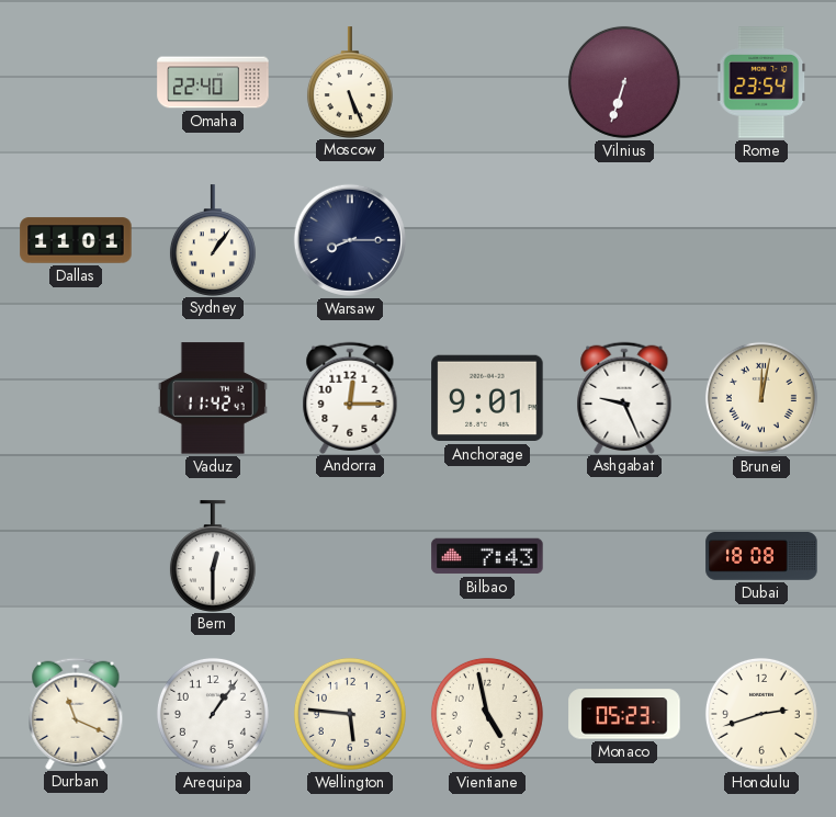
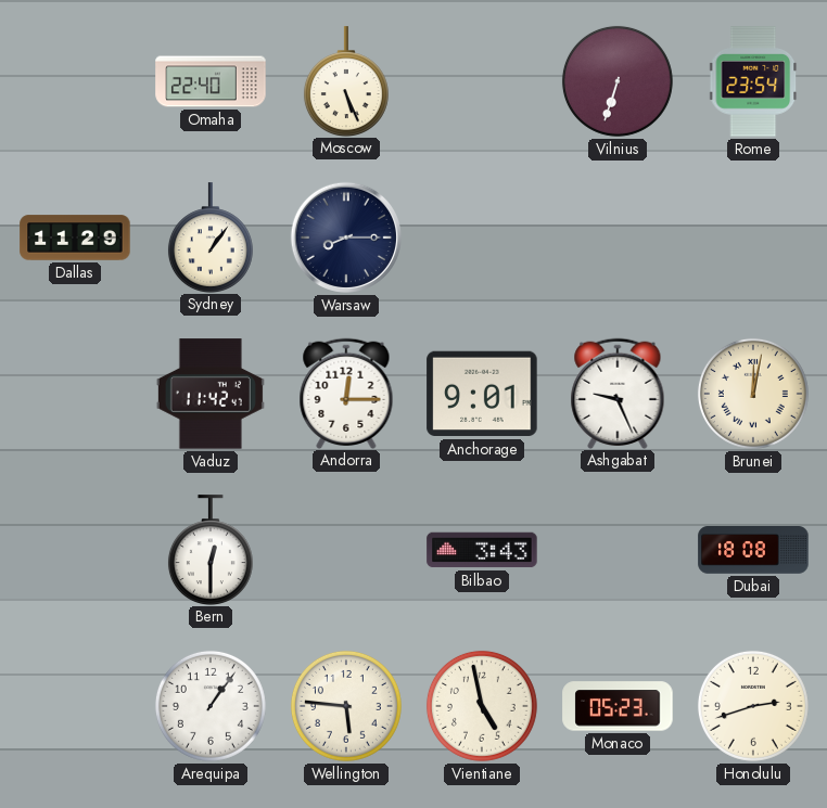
Dallas: 11:01 -> 11:29 (75, 238)
Bilbao: 7:43 -> 3:43 (482, 550)
Durban: 11:19 -> none (76, 713)
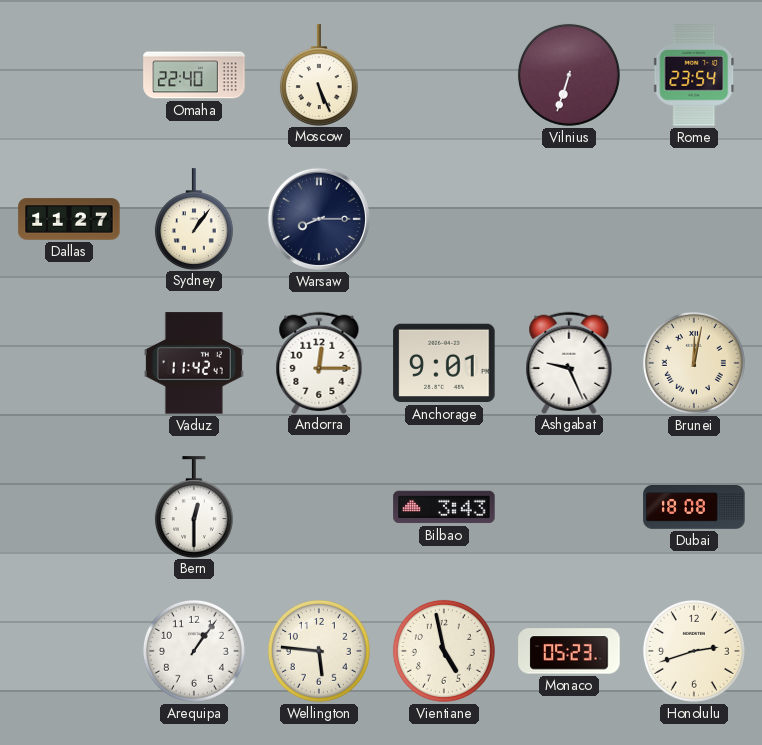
Dallas: 11:29 -> 11:27 (69, 219)
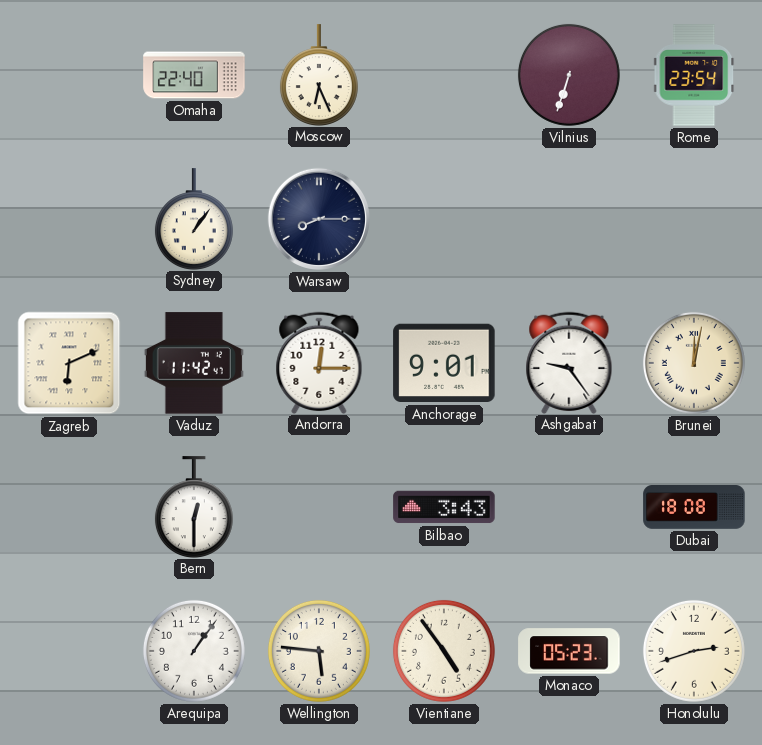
Moscow: 5:26 -> 6:26 (319, 75)
Dallas: 11:27 -> none (69, 219)
Zagreb: none -> 6:11 (69, 363)
Ashgabat: 9:26 -> 9:24 (569, 362)
Vientiane: 4:58 -> 4:54 (444, 651)
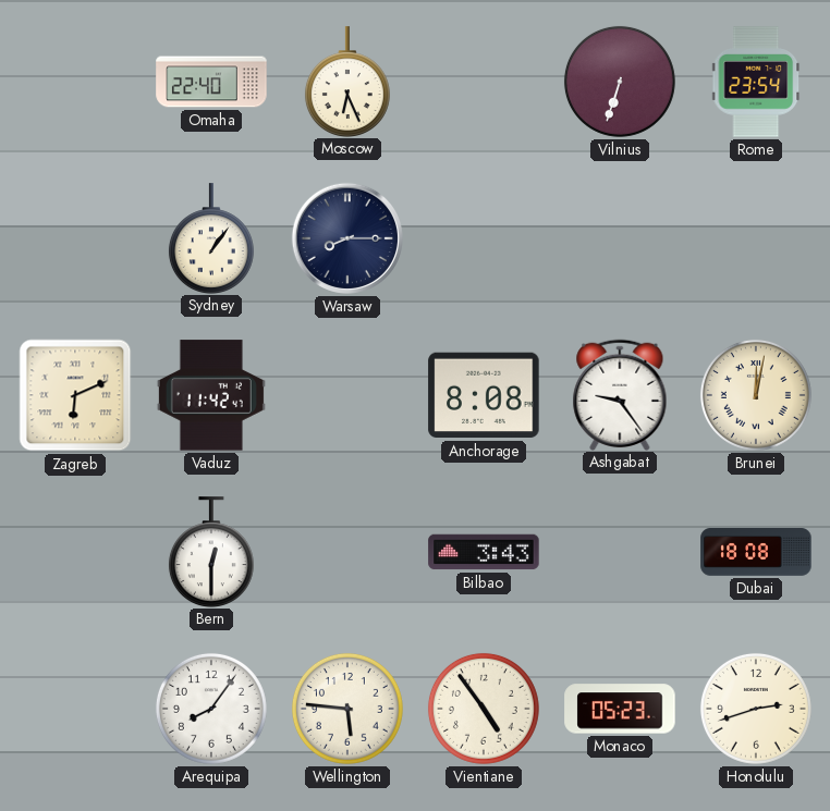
Andorra: 12:15 -> none (319, 362)
Anchorage: 9:01 -> 8:08 (484, 395)
Arequipa: 1:06 -> 8:06 (211, 709)
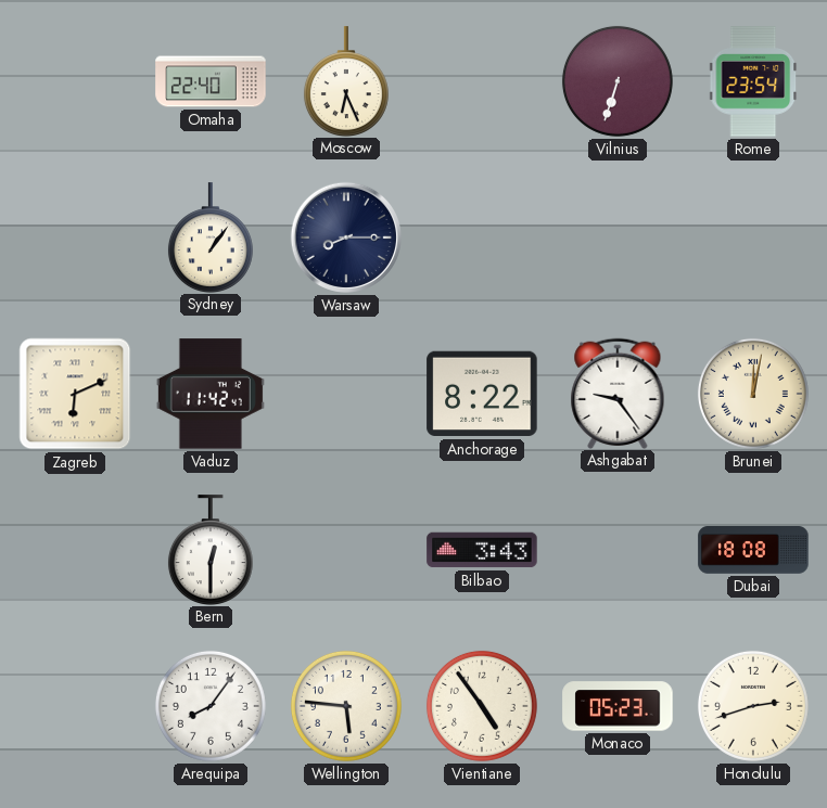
Anchorage: 8:08 -> 8:22 (482, 394)
